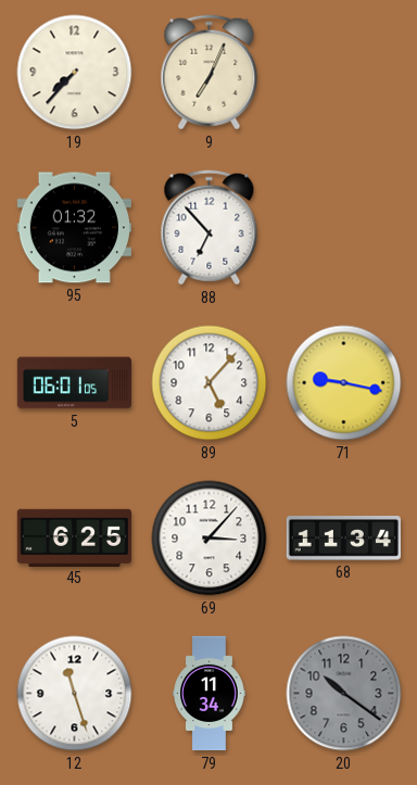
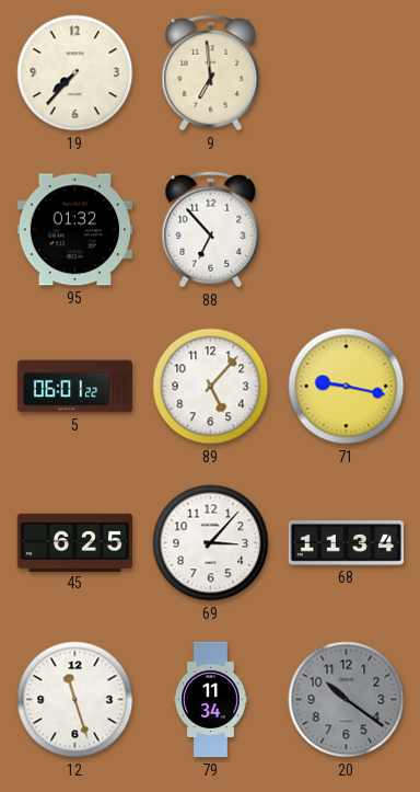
9: 7:04 -> 6:59 (211, 73)
5: 06:01:05 -> 06:01:22 (75, 387)
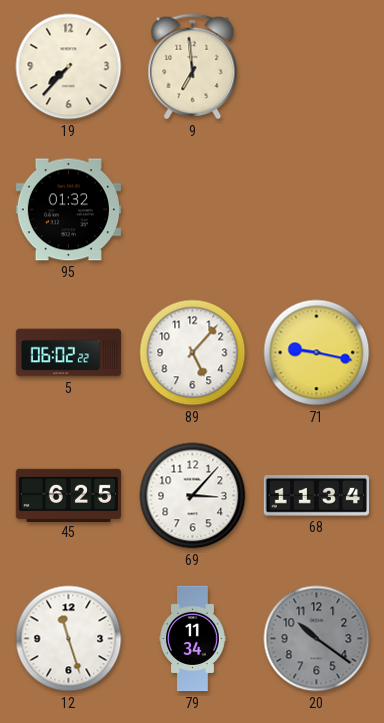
88: 6:53 -> none (211, 230)
5: 06:01 -> 06:02 (69, 353)
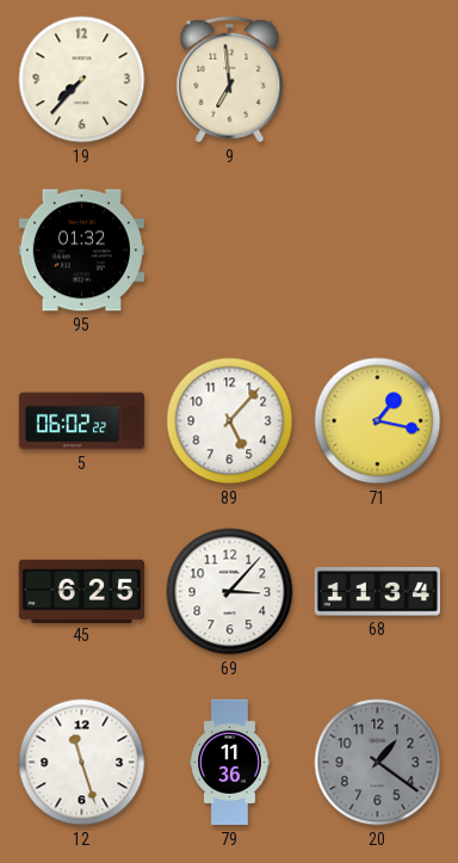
71: 9:17 -> 1:17 (378, 421)
79: 11:34 -> 11:36 (230, 763)
20: 10:21 -> 1:21 (378, 763)
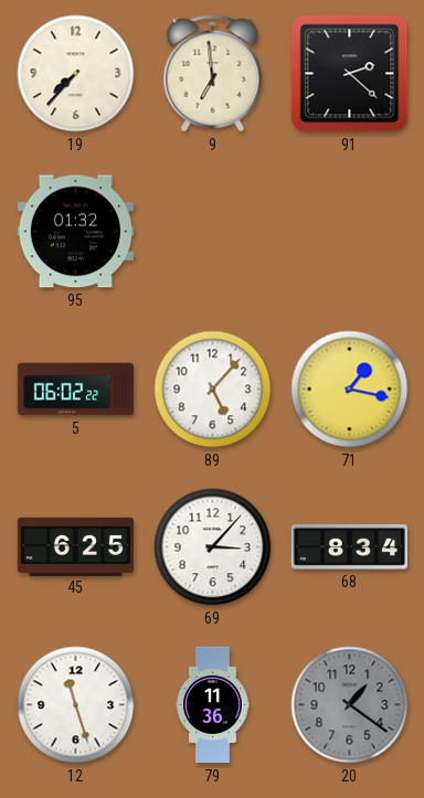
91: none -> 2:22 (350, 74)
68: 11:34 -> 8:34 (349, 547)
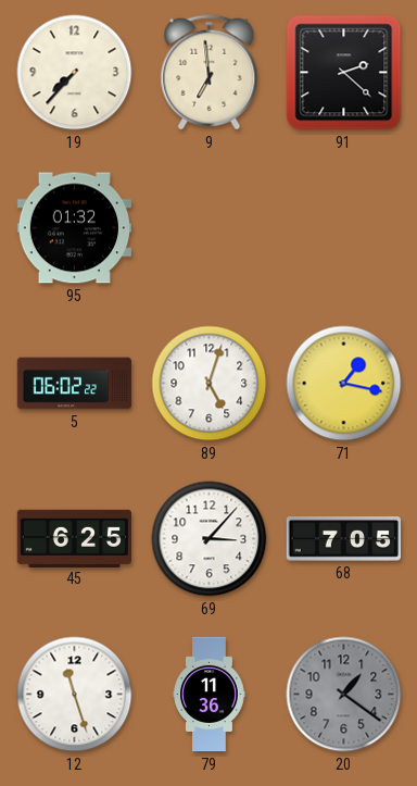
89: 5:07 -> 5:03 (210, 384)
68: 8:34 -> 7:05 (343, 539)
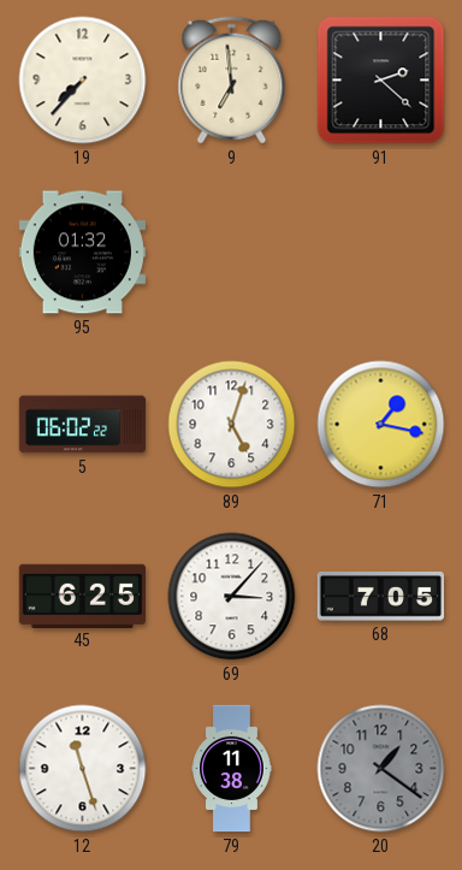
79: 11:36 -> 11:38 (232, 769)
